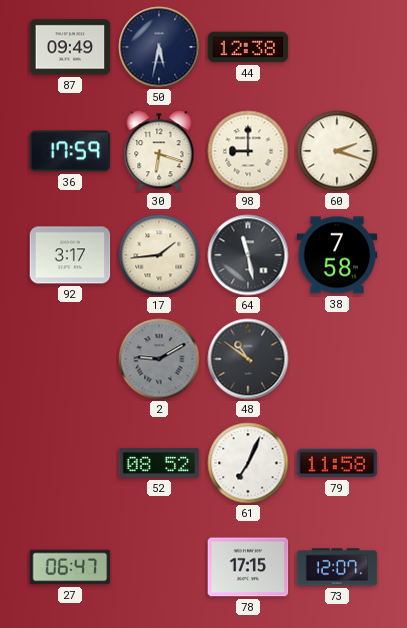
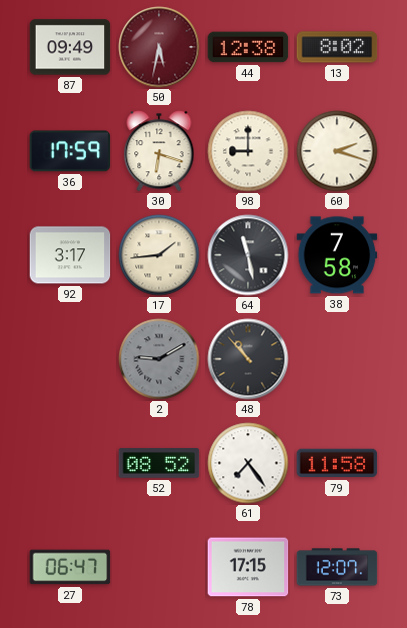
50 dial: navy -> burgundy (159, 47)
13: none -> 8:02 (337, 47)
48: 10:51 -> 10:53 (248, 359)
61: 7:04 -> 7:24 (248, 463)
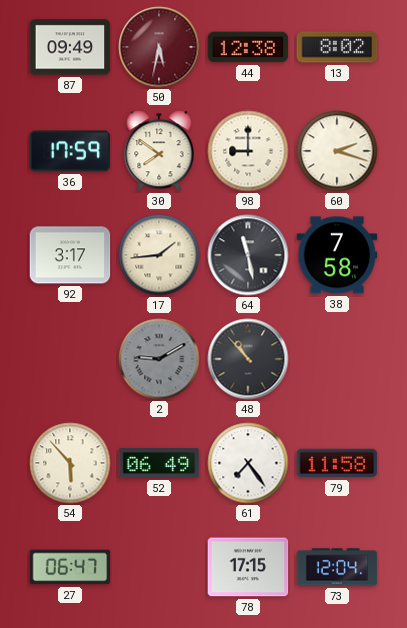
30: 6:18 -> 7:51 (159, 151)
54: none -> 5:53 (70, 463)
52: 08:52 -> 06:49 (159, 463)
73: 12:07 -> 12:04 (337, 567)
